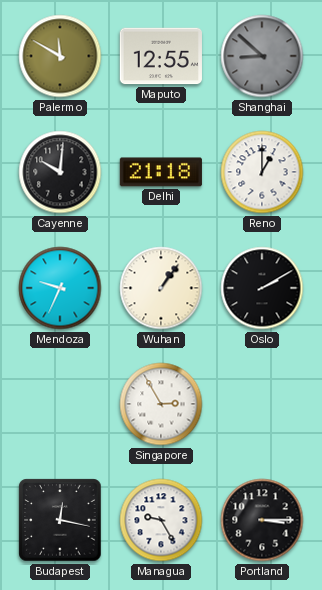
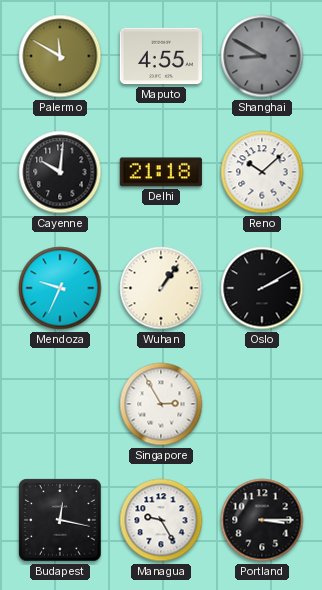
Maputo: 12:55 -> 4:55 (161, 56)
Shanghai: 8:52 -> 8:50 (262, 56)
Reno: 1:00 -> 10:08 (262, 172)
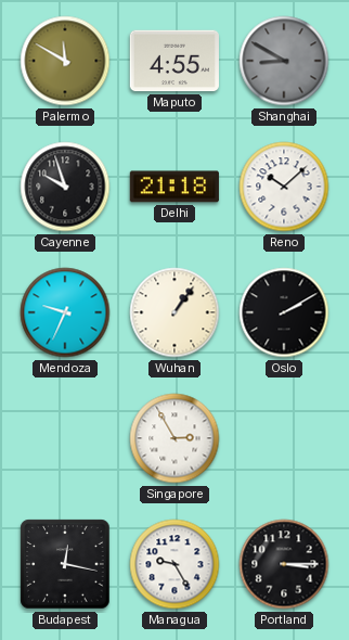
Cayenne: 10:01 -> 9:57 (65, 187)
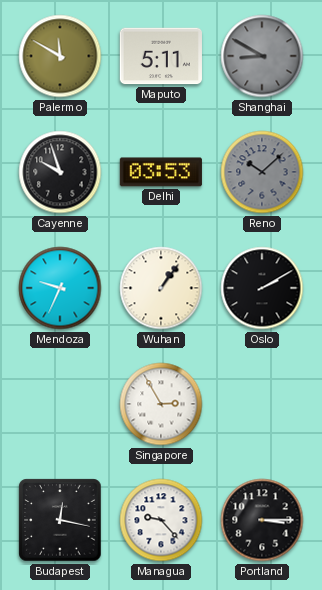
Maputo: 4:55 -> 5:11 (161, 56)
Delhi: 21:18 -> 03:53 (161, 172)
Reno dial: white -> grey (262, 172)
Managua: 9:25 -> 9:23 (161, 520)
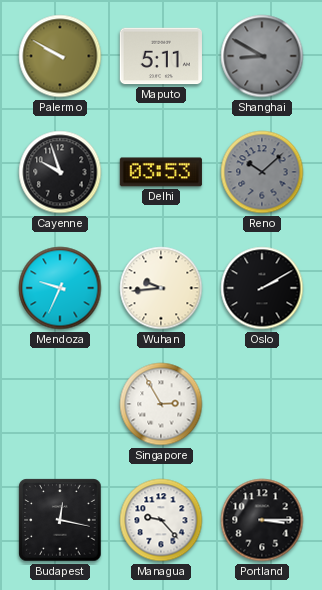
Palermo: 11:50 -> 9:50 (60, 56)
Wuhan: 1:06 -> 9:44 (161, 288)
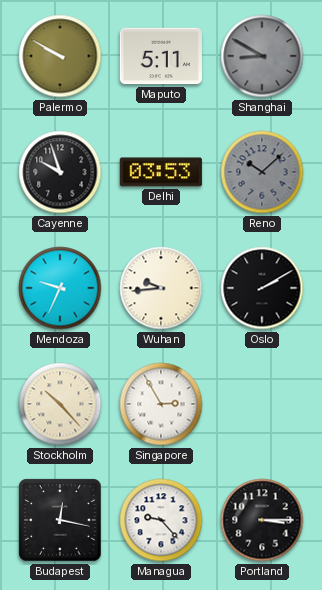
Stockholm: none -> 10:23 (60, 404)
